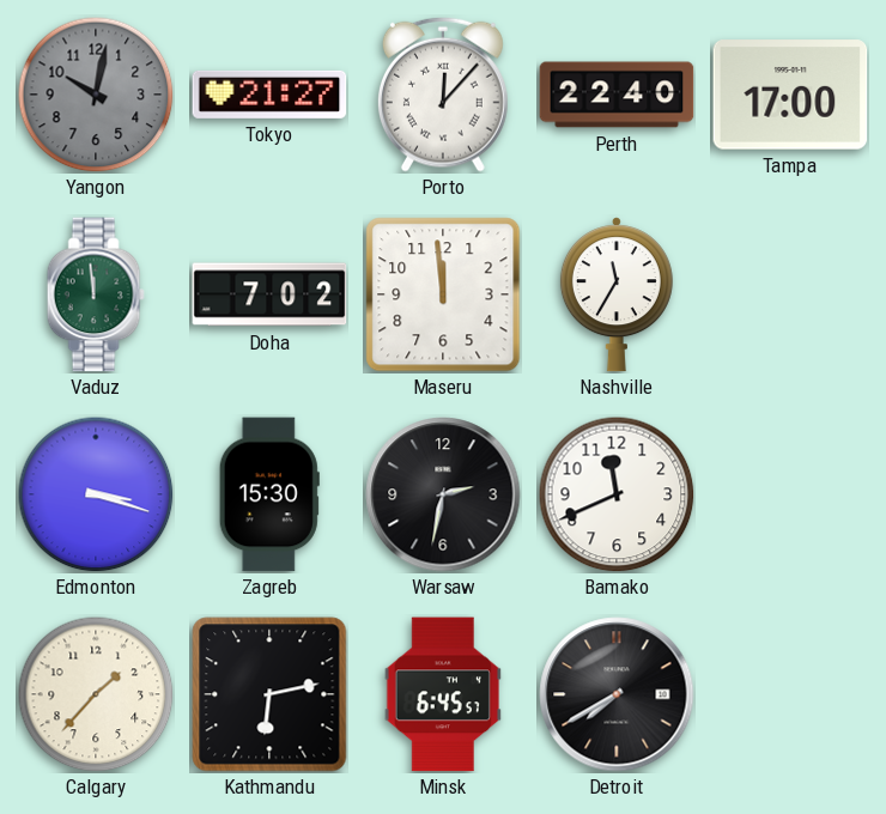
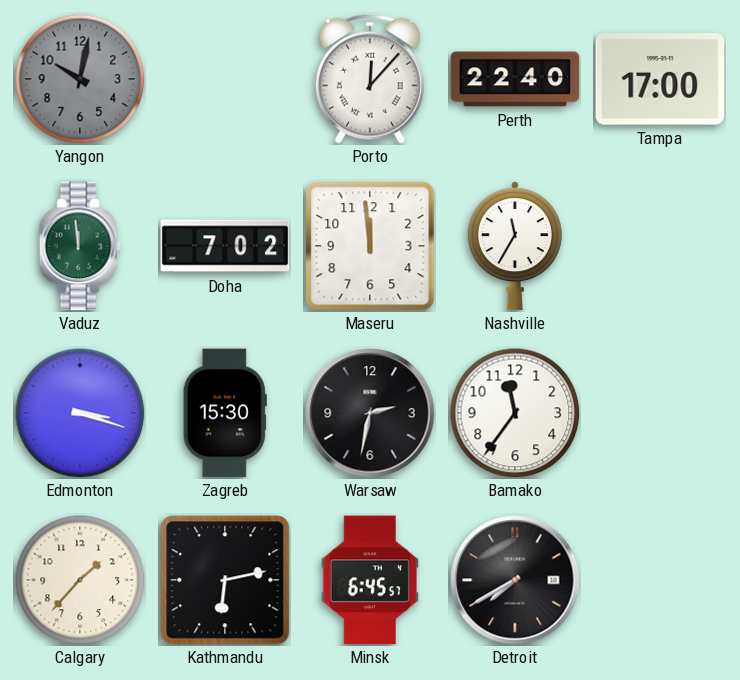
Tokyo: 21:27 -> none (269, 95)
Bamako: 11:41 -> 11:36 (515, 413)
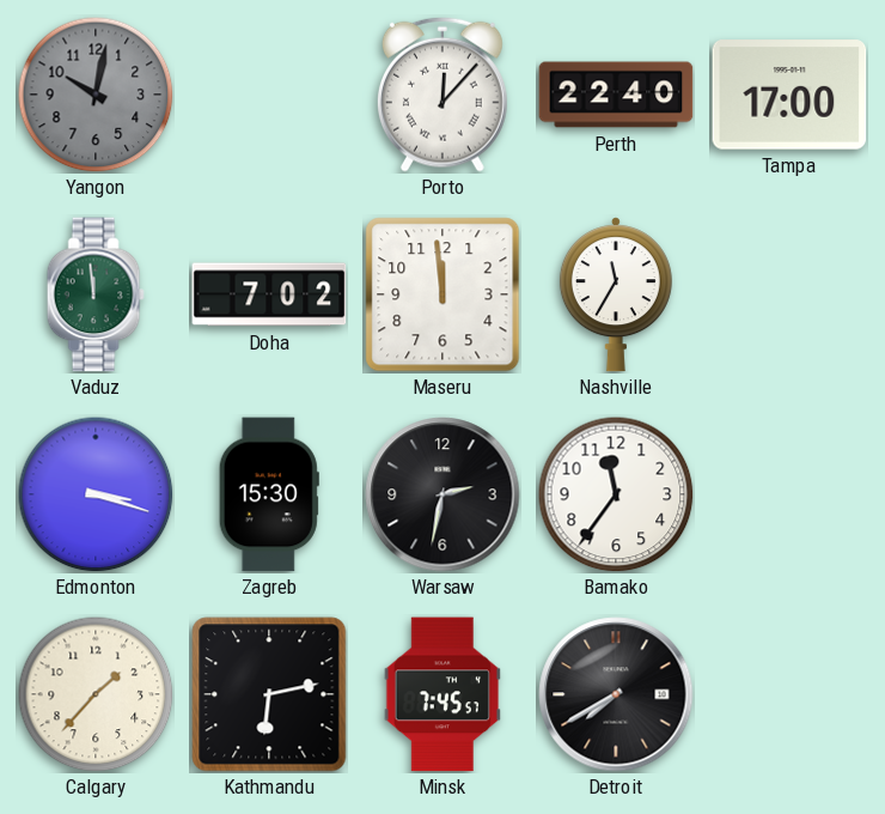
Minsk: 6:45 -> 7:45 (443, 694)
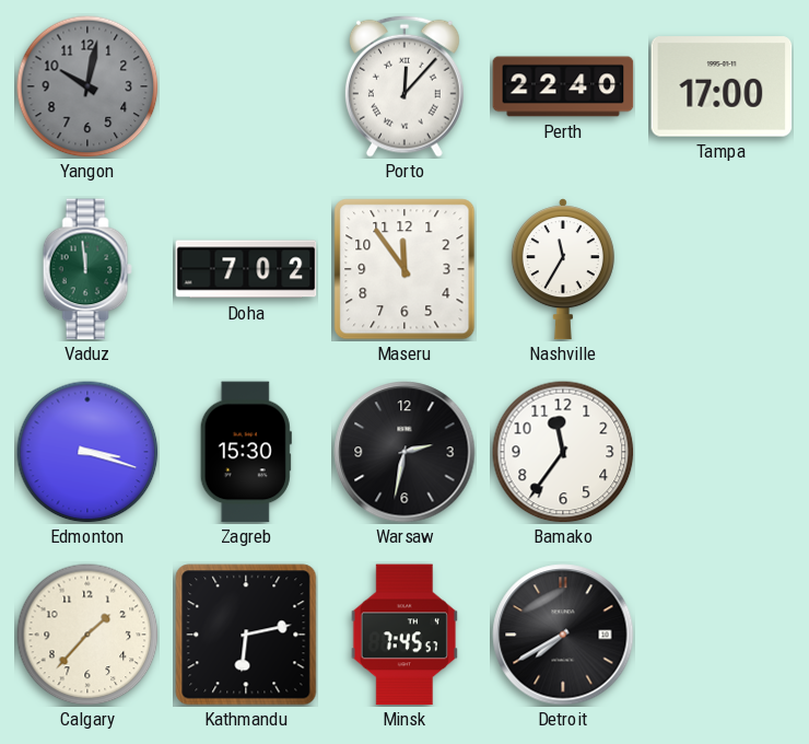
Maseru: 11:59 -> 11:54 (404, 269)
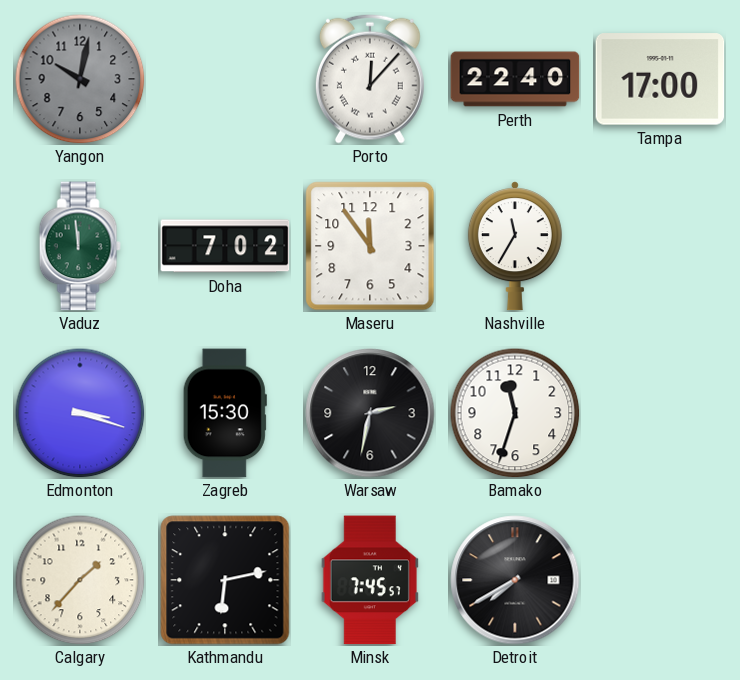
Bamako: 11:36 -> 11:33 (515, 413)
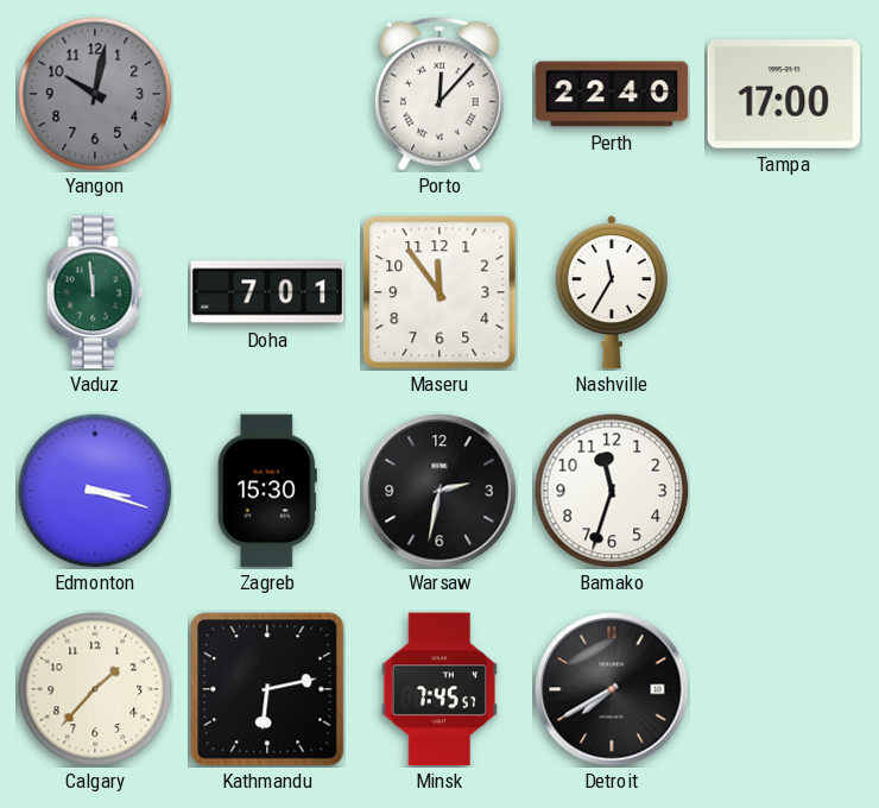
Doha: 7:02 -> 7:01 (267, 292)
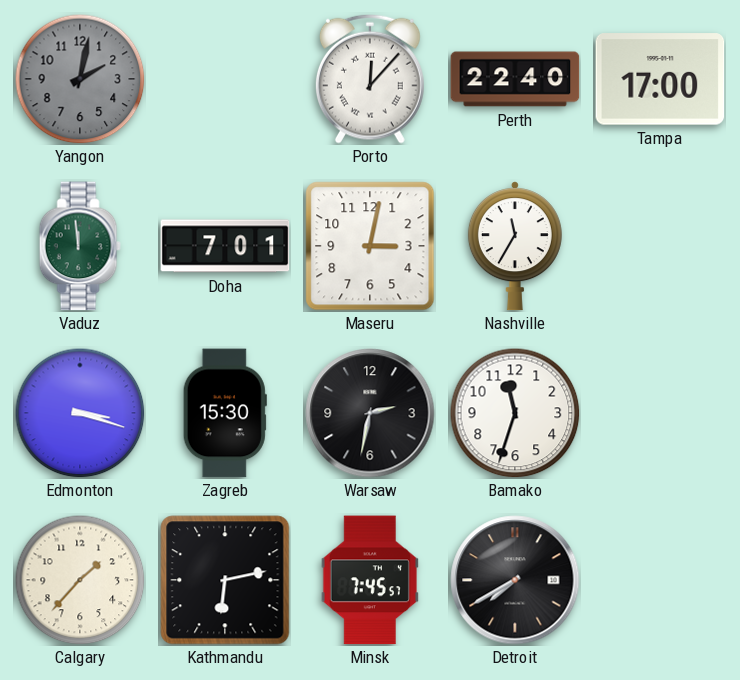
Yangon: 10:02 -> 2:02 (80, 79)
Maseru: 11:54 -> 3:02 (370, 246)
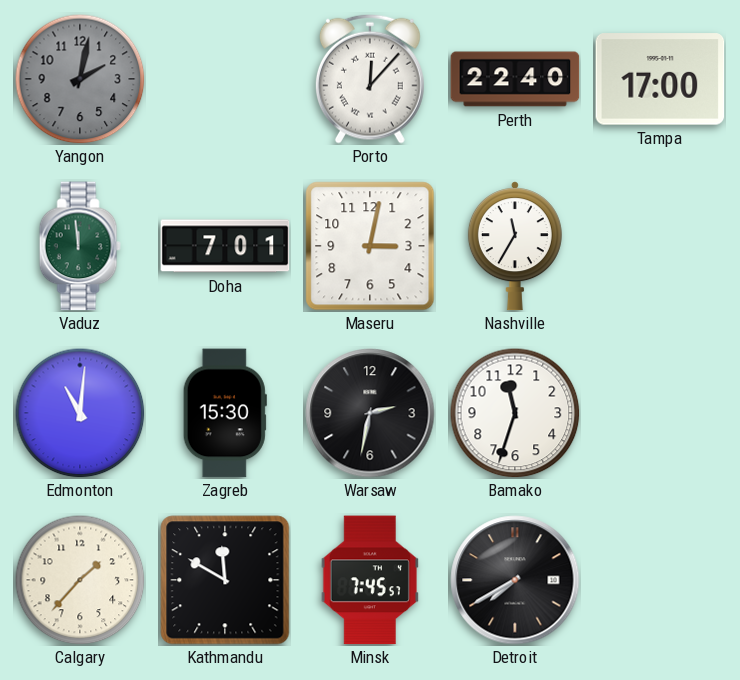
Edmonton: 3:18 -> 11:01 (80, 413)
Kathmandu: 6:13 -> 11:50 (225, 580)
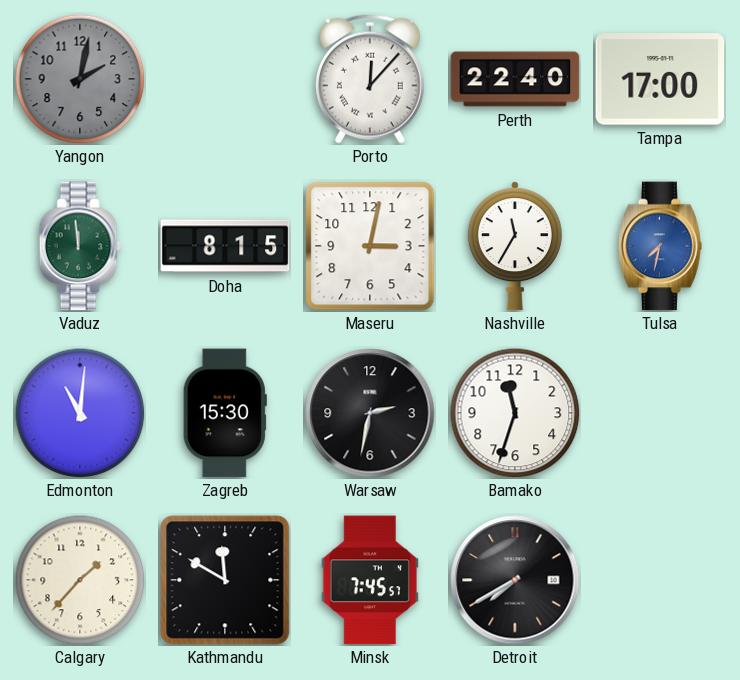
Doha: 7:01 -> 8:15 (225, 246)
Tulsa: none -> 7:32 (660, 246)
